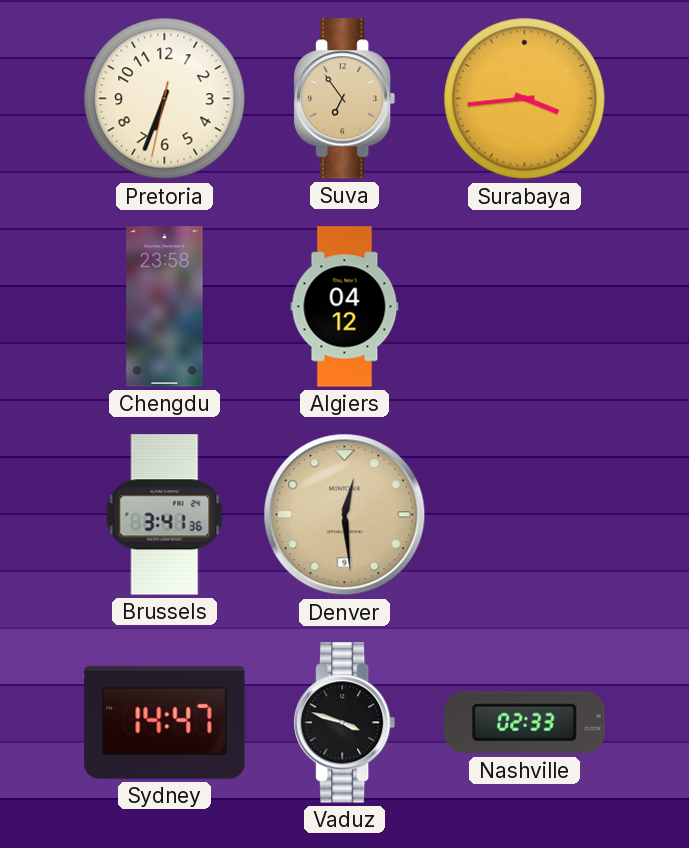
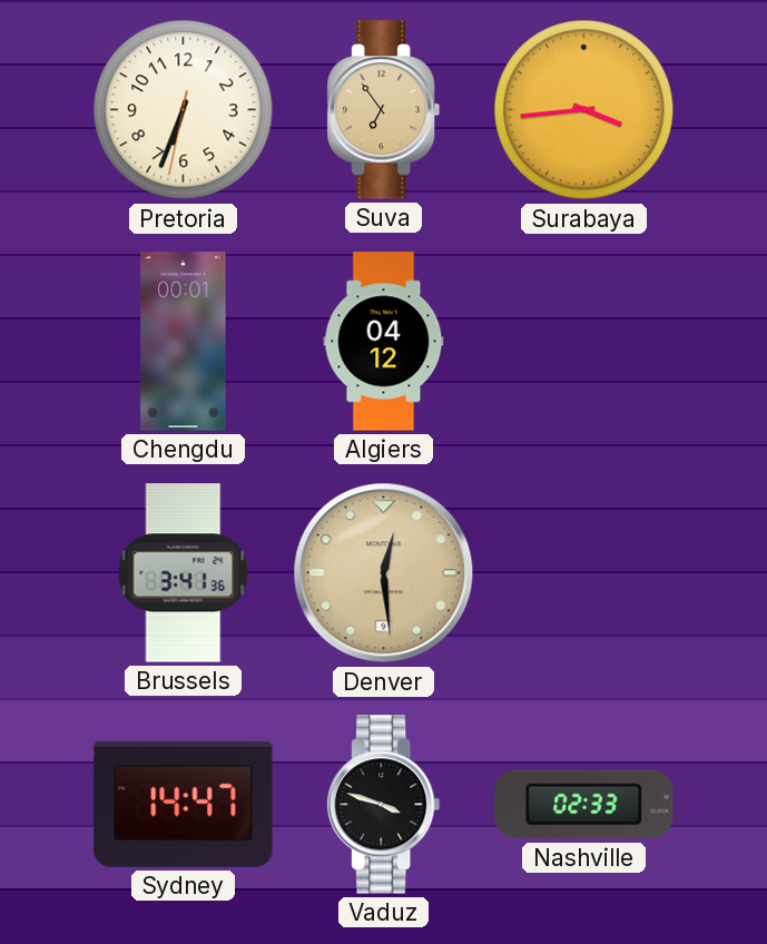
Chengdu: 23:58 -> 00:01 (184, 342)
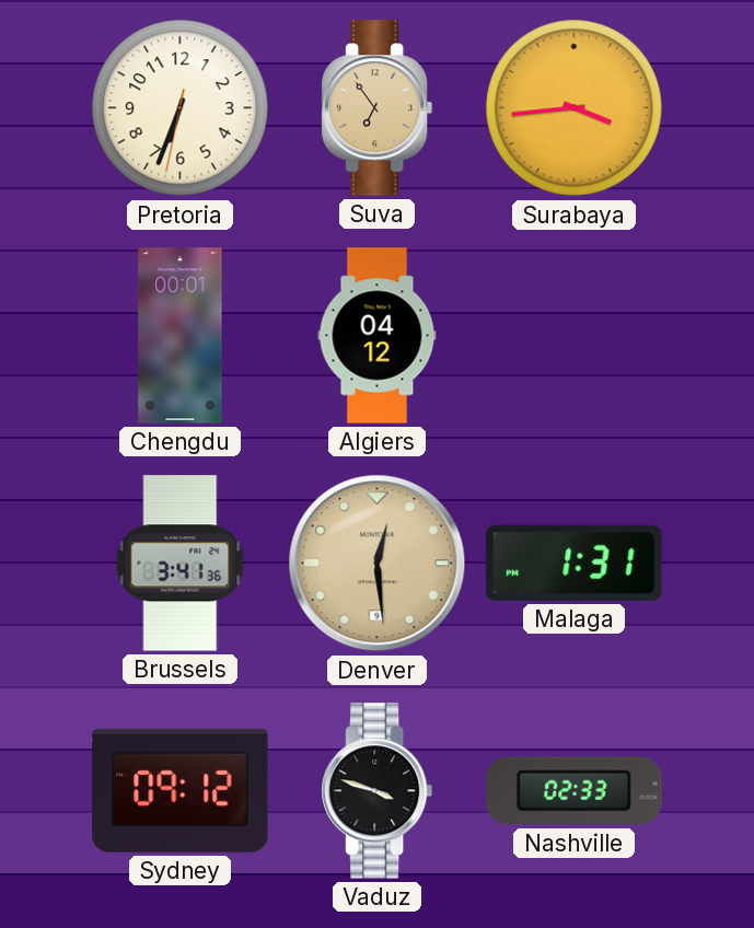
Malaga: none -> 1:31 (575, 562)
Sydney: 14:47 -> 09:12 (181, 790)
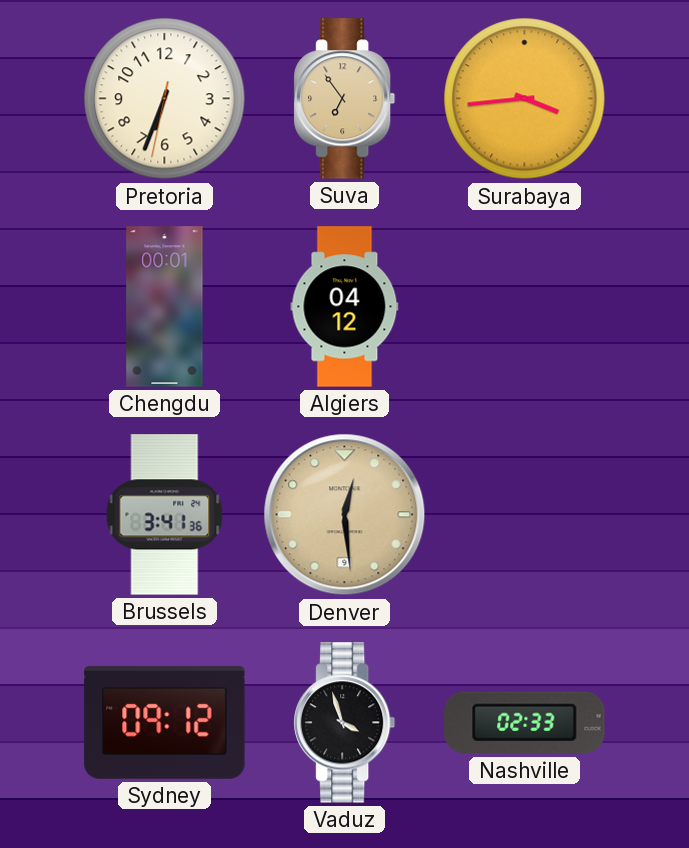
Malaga: 1:31 -> none (575, 562)
Vaduz: 3:48 -> 3:57 (345, 723)
